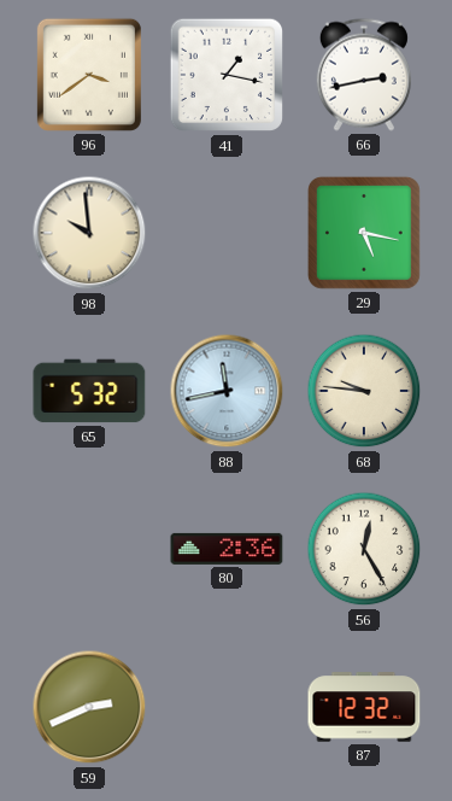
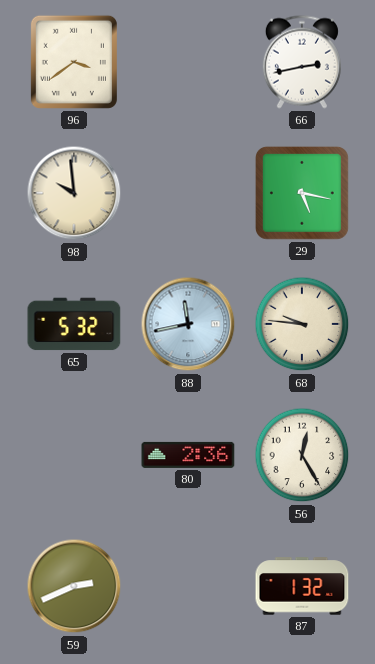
41: 1:17 -> none (227, 75)
87: 12:32 -> 1:32 (302, 586)
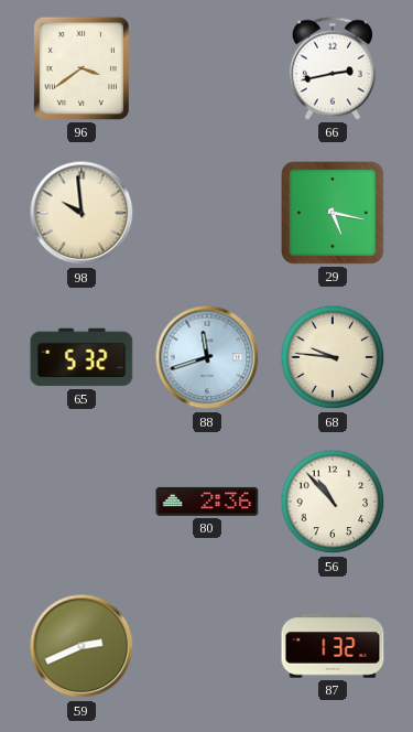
88: 11:43 -> 11:42 (207, 357)
56: 12:25 -> 10:53 (333, 502)
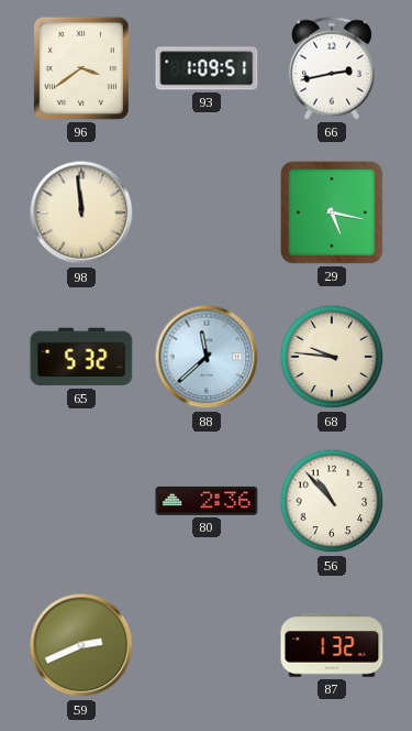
93: none -> 1:09 (207, 68)
98: 9:59 -> 11:59 (81, 212)
88: 11:42 -> 11:38 (207, 357)
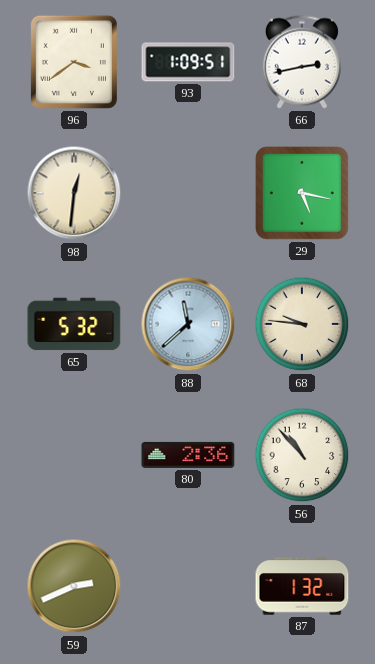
98: 11:59 -> 12:31 (74, 193)
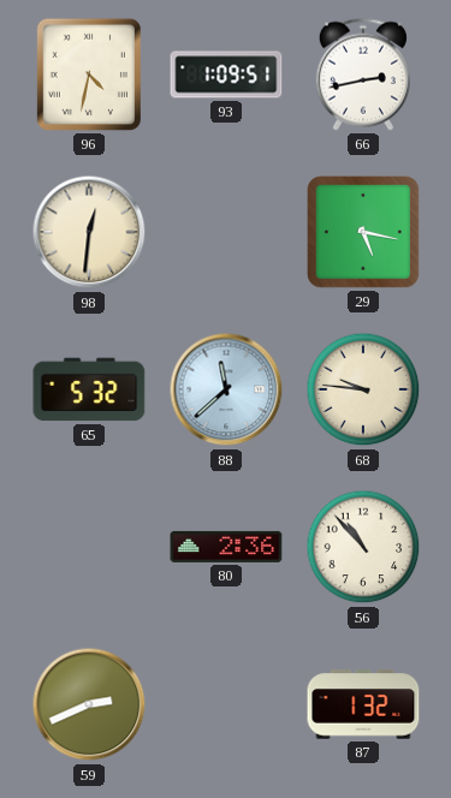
96: 3:39 -> 4:32 (89, 75)
